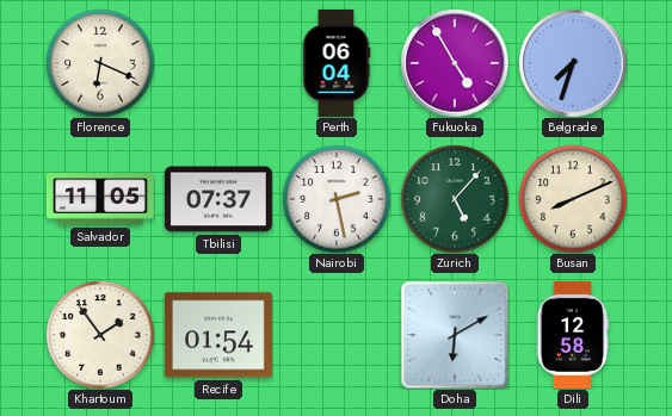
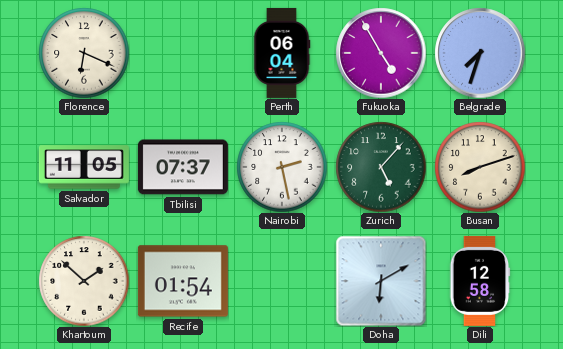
Busan: 8:11 -> 8:12 (480, 167)
Khartoum: 1:54 -> 1:52 (84, 281)
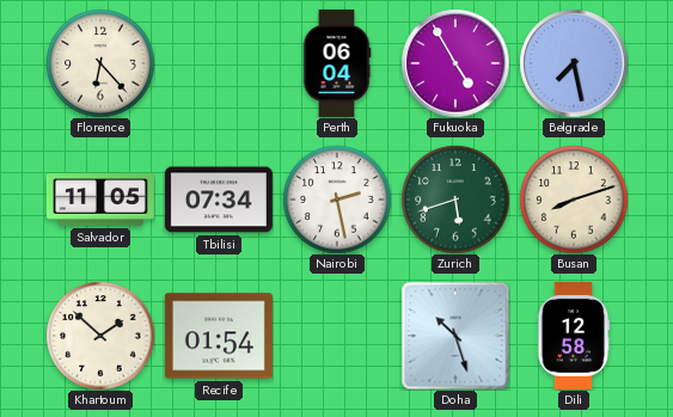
Florence: 6:19 -> 6:23 (100, 63)
Belgrade: 7:33 -> 7:28 (574, 63)
Tbilisi: 07:37 -> 07:34 (219, 200)
Zurich: 5:07 -> 5:42 (455, 200)
Doha: 6:10 -> 10:27 (455, 336)
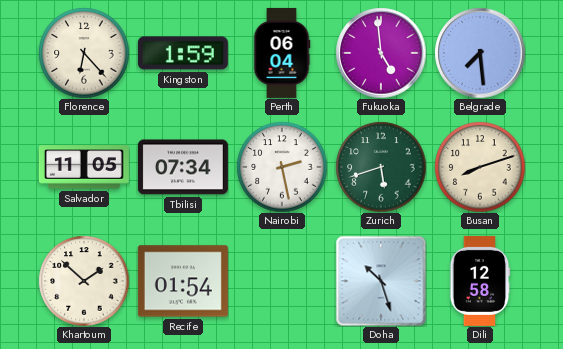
Kingston: none -> 1:59 (183, 53)
Fukuoka: 4:55 -> 4:59 (381, 53)
Belgrade: 7:28 -> 7:29 (480, 53)
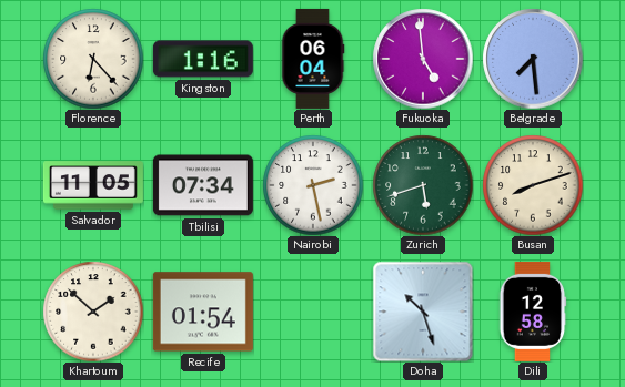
Kingston: 1:59 -> 1:16 (203, 59)
